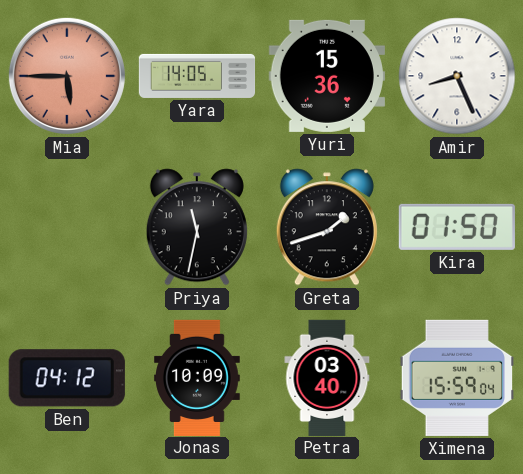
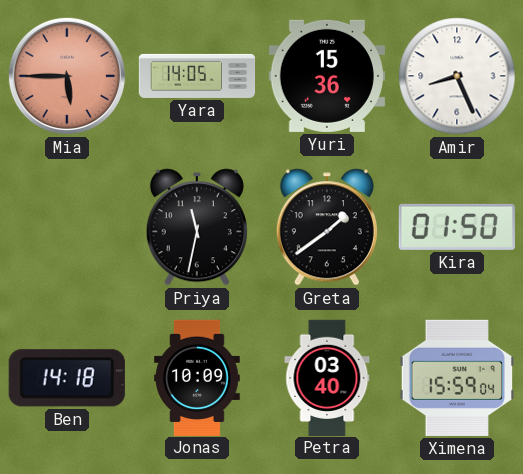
Greta: 1:42 -> 1:39 (327, 227)
Ben: 04:12 -> 14:18 (67, 378)
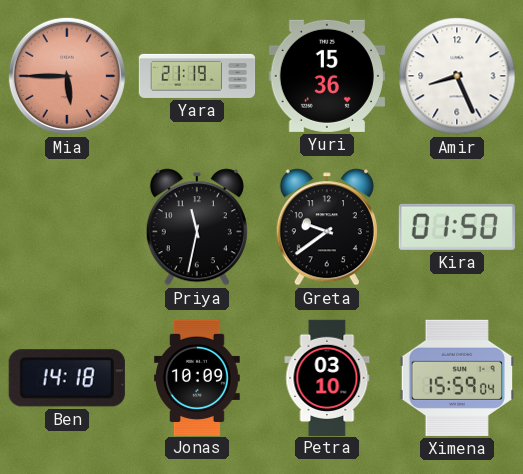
Yara: 14:05 -> 21:19 (197, 76)
Greta: 1:39 -> 9:39 (327, 227)
Petra: 03:40 -> 03:10 (327, 377)
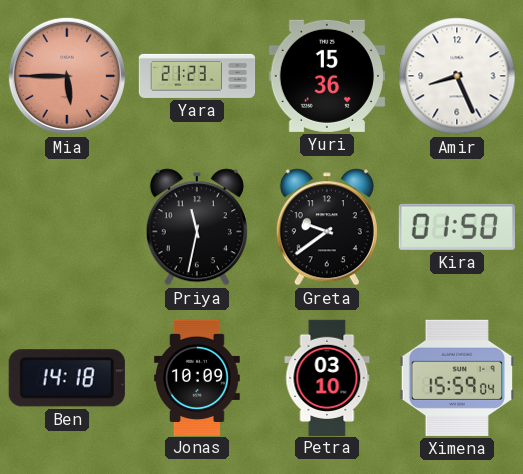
Yara: 21:19 -> 21:23 (197, 76)
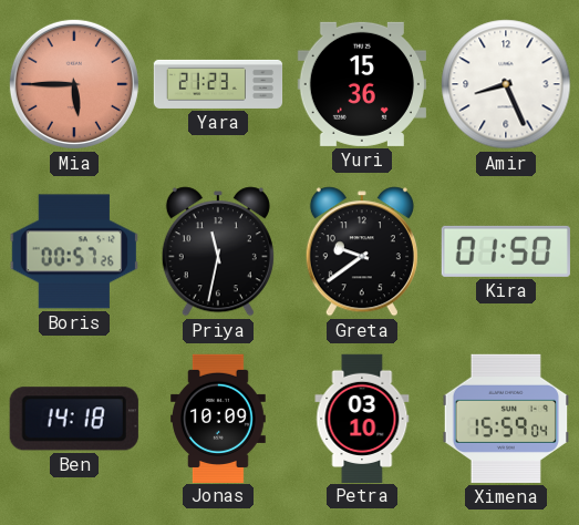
Boris: none -> 00:57 (74, 251)
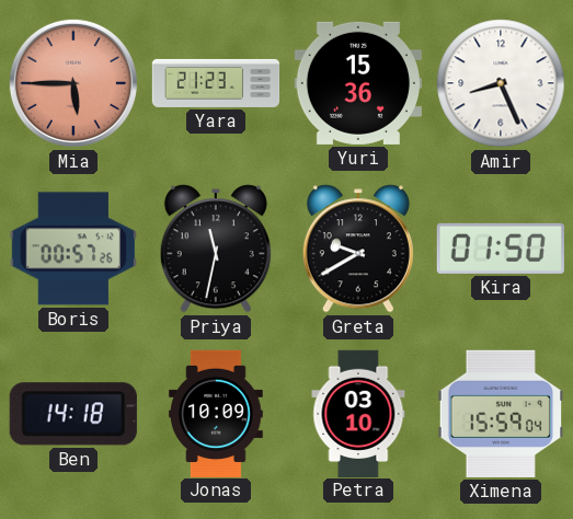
Greta: 9:39 -> 9:40 (358, 249)
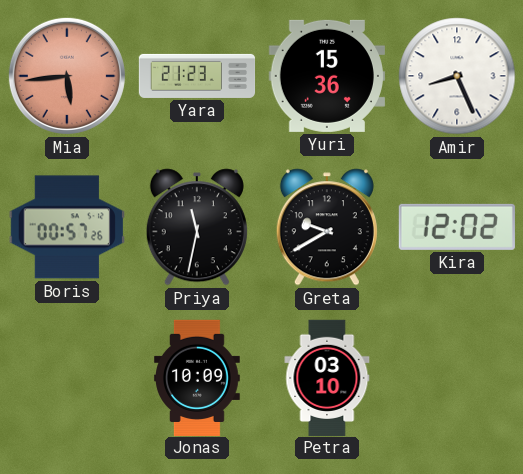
Mia: 5:45 -> 5:44 (67, 76)
Kira: 01:50 -> 12:02 (457, 227)
Ben: 14:18 -> none (73, 414)
Ximena: 15:59 -> none (500, 414)
